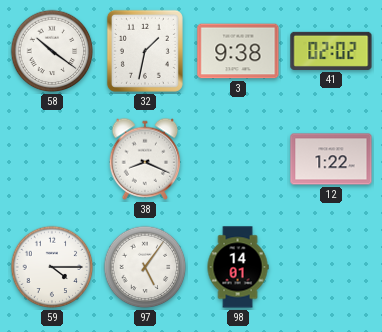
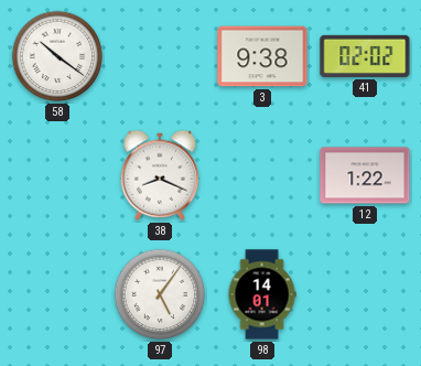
32: 1:32 -> none (145, 51)
59: 4:15 -> none (52, 267)
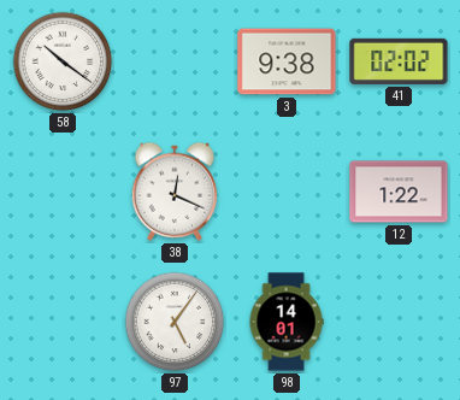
38: 8:19 -> 12:19 (175, 192)
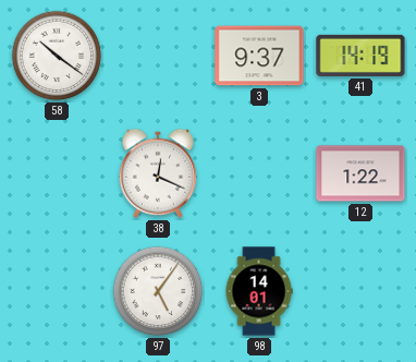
3: 9:38 -> 9:37 (259, 56)
41: 02:02 -> 14:19 (360, 56)
